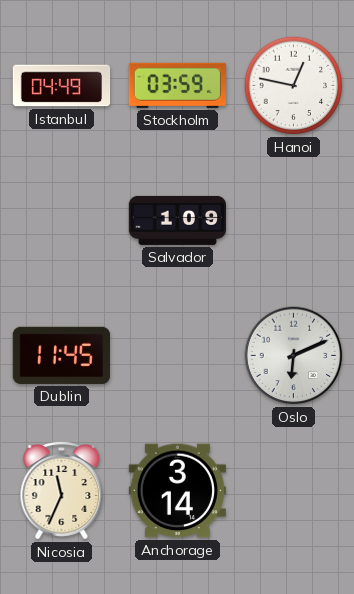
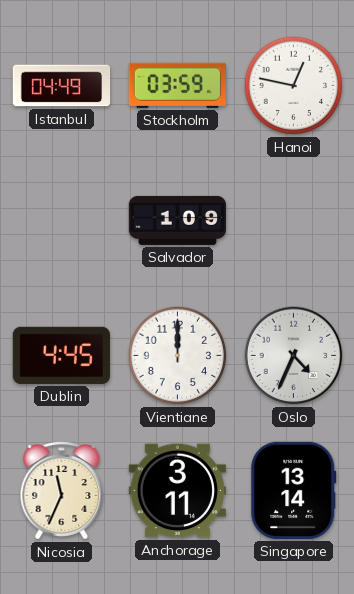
Dublin: 11:45 -> 4:45 (61, 355)
Vientiane: none -> 12:00 (178, 356)
Oslo: 6:11 -> 4:34 (294, 356)
Anchorage: 3:14 -> 3:11 (177, 491)
Singapore: none -> 13:14 (294, 490)
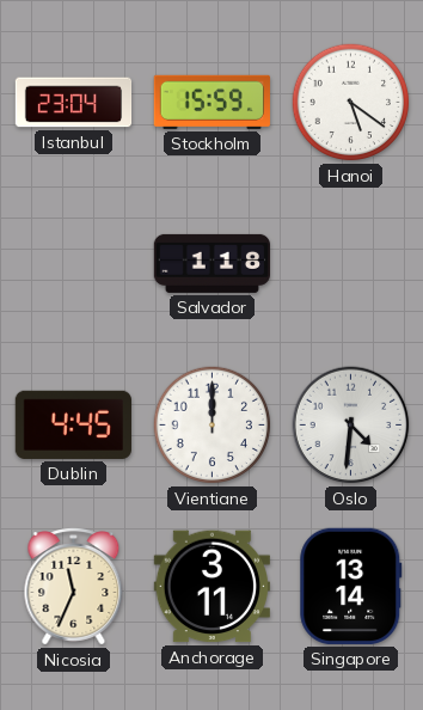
Istanbul: 04:49 -> 23:04 (74, 103)
Stockholm: 03:59 -> 15:59 (211, 102)
Hanoi: 12:47 -> 5:21 (351, 103)
Salvador: 1:09 -> 1:18 (211, 263)
Oslo: 4:34 -> 4:31 (351, 426)
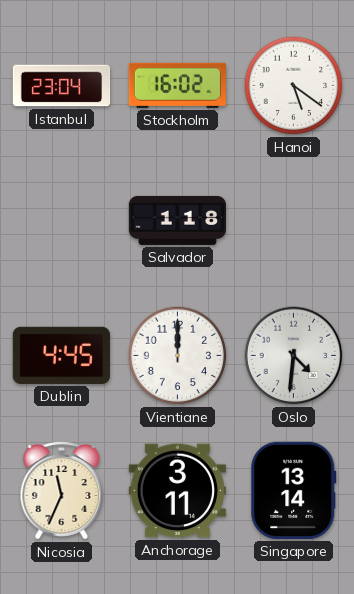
Stockholm: 15:59 -> 16:02 (177, 85)
